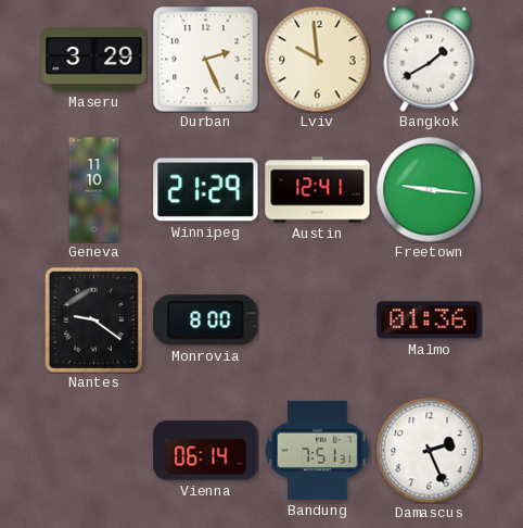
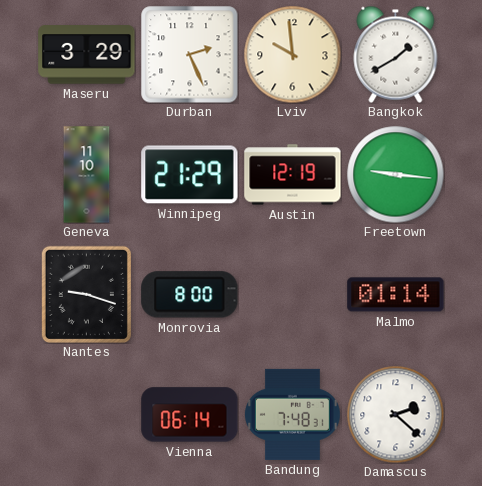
Austin: 12:41 -> 12:19 (293, 175)
Nantes: 9:21 -> 9:18 (86, 294)
Malmo: 01:36 -> 01:14 (396, 295)
Bandung: 7:51 -> 7:48 (292, 414)
Damascus: 2:26 -> 2:22 (395, 414)
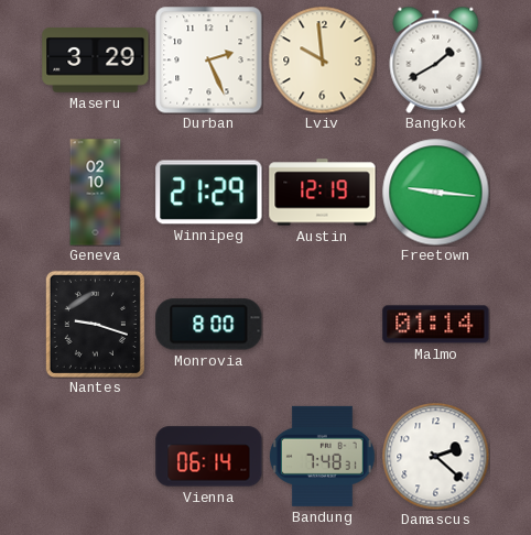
Geneva: 11:10 -> 02:10 (96, 193)
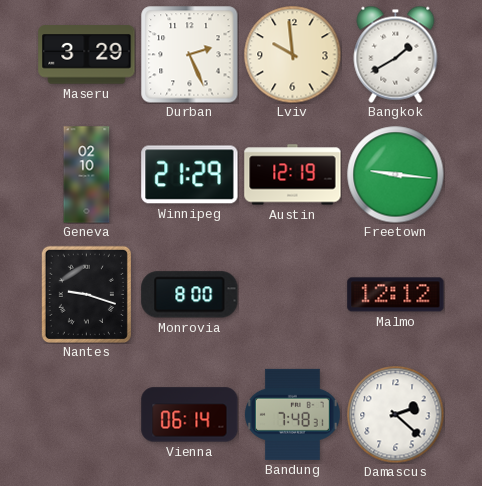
Malmo: 01:14 -> 12:12 (396, 295)
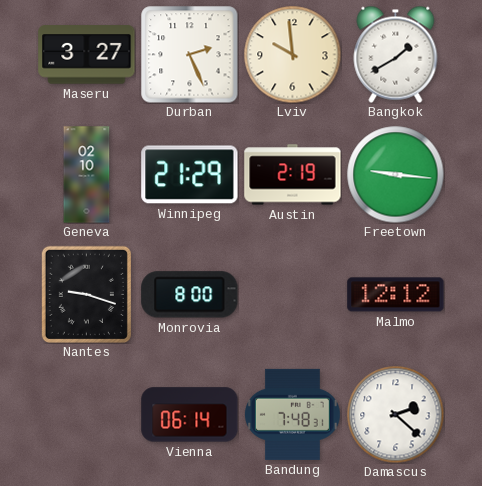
Maseru: 3:29 -> 3:27 (87, 55)
Austin: 12:19 -> 2:19 (293, 175)
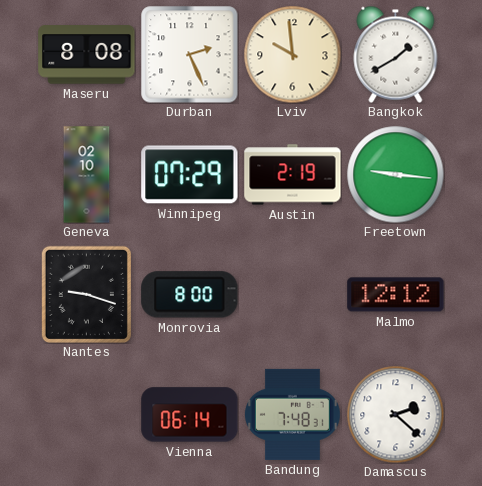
Maseru: 3:27 -> 8:08 (87, 55)
Winnipeg: 21:29 -> 07:29 (190, 175)
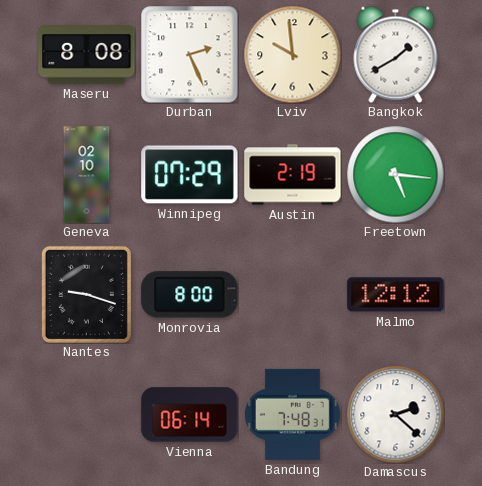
Freetown: 9:16 -> 5:16 (395, 174)
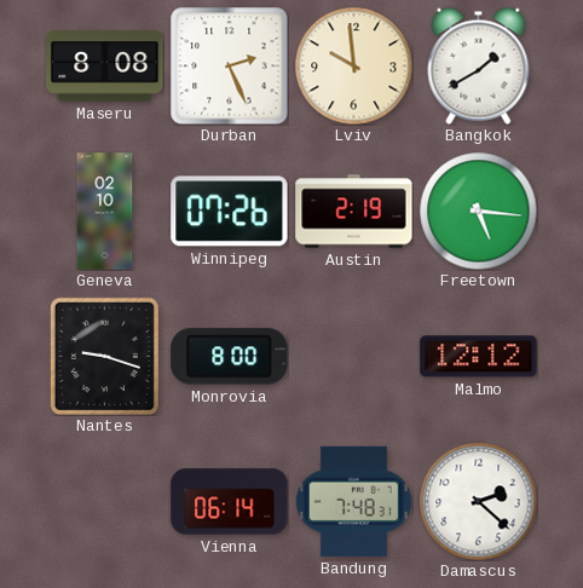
Winnipeg: 07:29 -> 07:26 (230, 212)
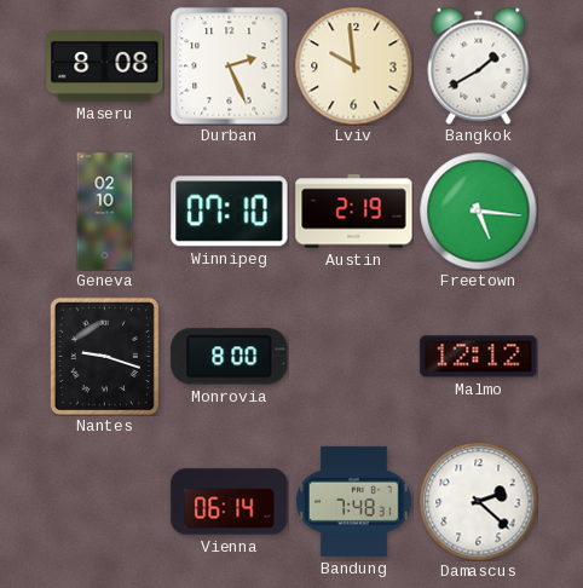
Winnipeg: 07:26 -> 07:10 (230, 212)
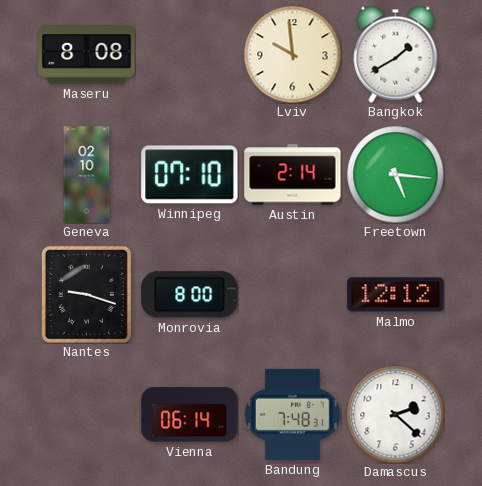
Durban: 2:26 -> none (230, 67)
Austin: 2:19 -> 2:14 (293, 175)
